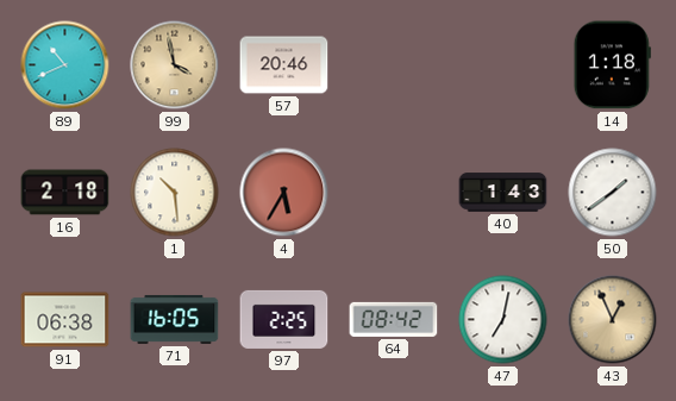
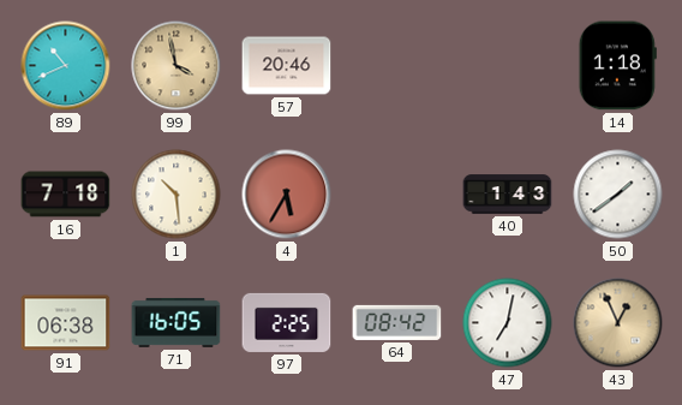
16: 2:18 -> 7:18 (66, 195)
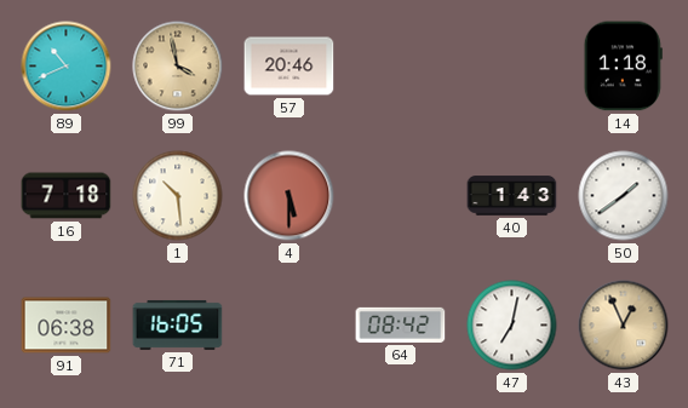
4: 5:35 -> 5:30 (289, 196)
97: 2:25 -> none (287, 322)
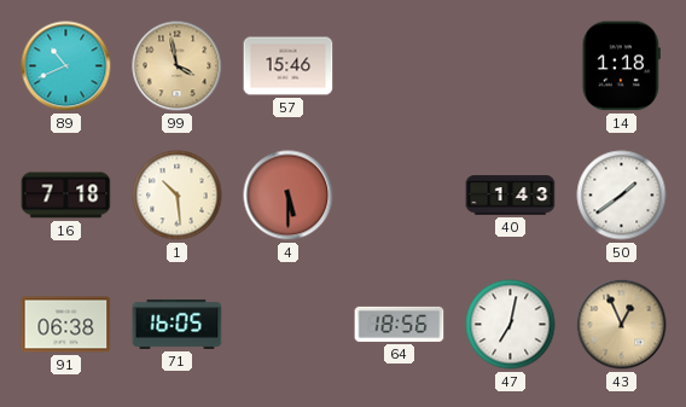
57: 20:46 -> 15:46 (289, 66)
64: 08:42 -> 18:56 (400, 324)
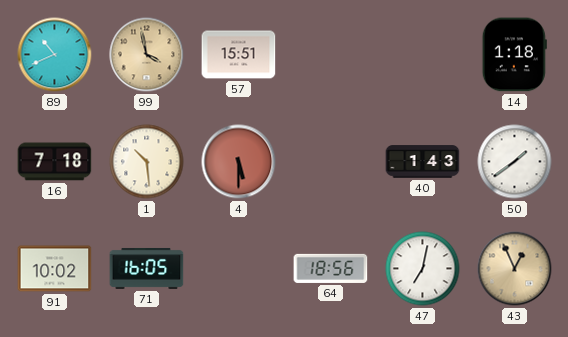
57: 15:46 -> 15:51 (239, 55)
91: 06:38 -> 10:02 (55, 269)
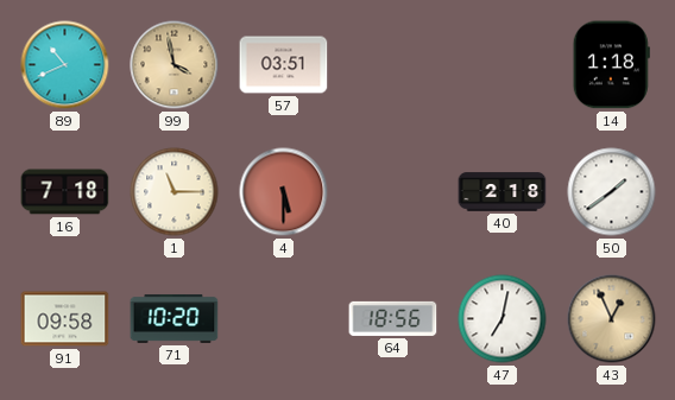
57: 15:51 -> 03:51 (284, 65)
1: 10:29 -> 11:15 (175, 192)
40: 1:43 -> 2:18 (503, 192)
91: 10:02 -> 09:58 (65, 319)
71: 16:05 -> 10:20 (175, 318)
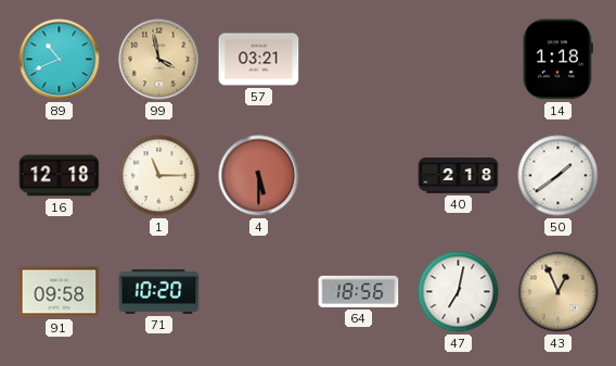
57: 03:51 -> 03:21 (259, 60)
16: 7:18 -> 12:18 (60, 176)
